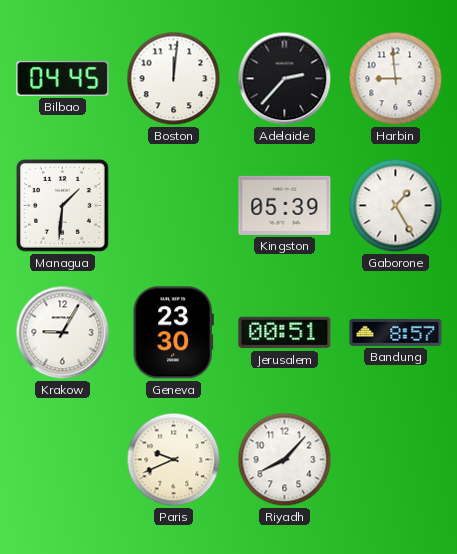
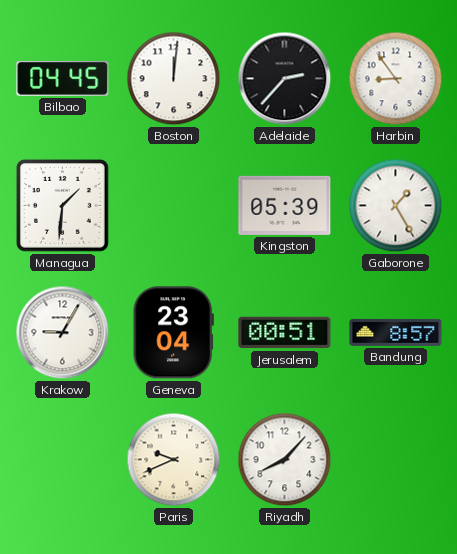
Harbin: 8:59 -> 8:54 (396, 79)
Geneva: 23:30 -> 23:04 (173, 333)
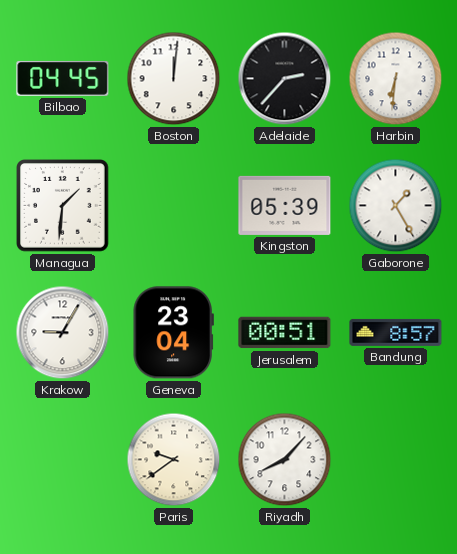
Harbin: 8:54 -> 6:31 (396, 79)
Paris: 9:41 -> 9:39 (174, 460)
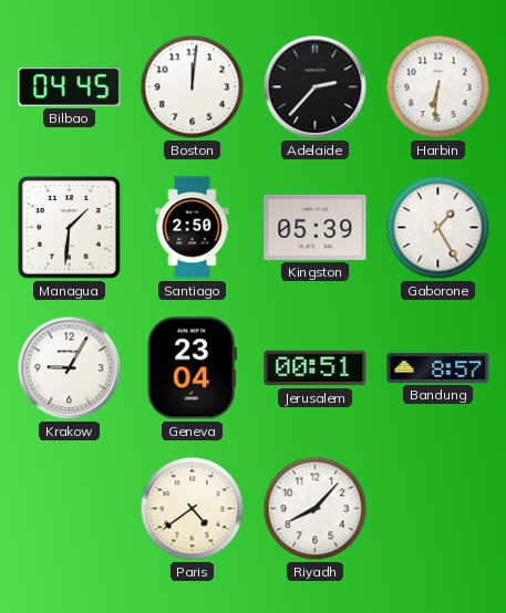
Santiago: none -> 2:50 (193, 228)
Paris: 9:39 -> 4:39 (193, 509)
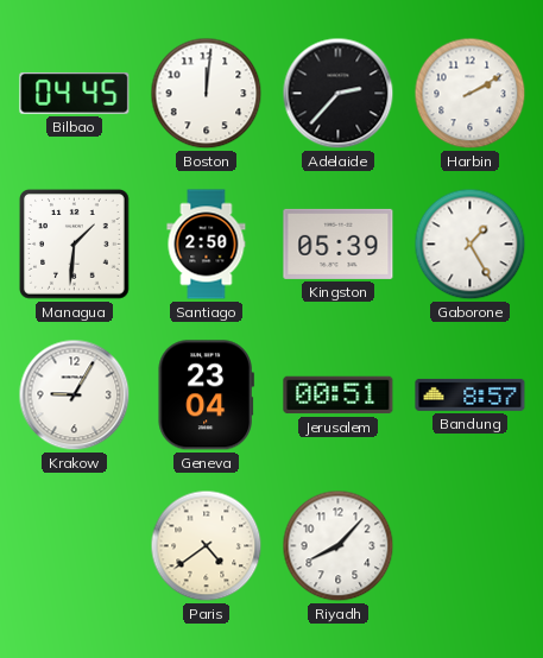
Harbin: 6:31 -> 2:10 (471, 94)
